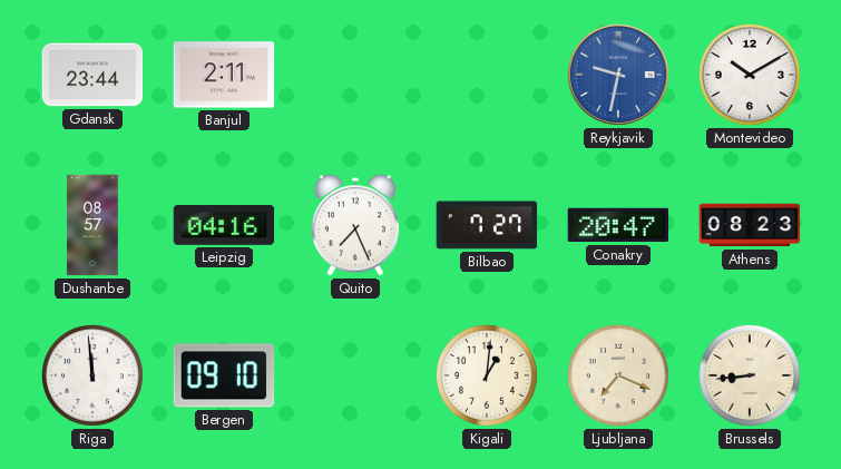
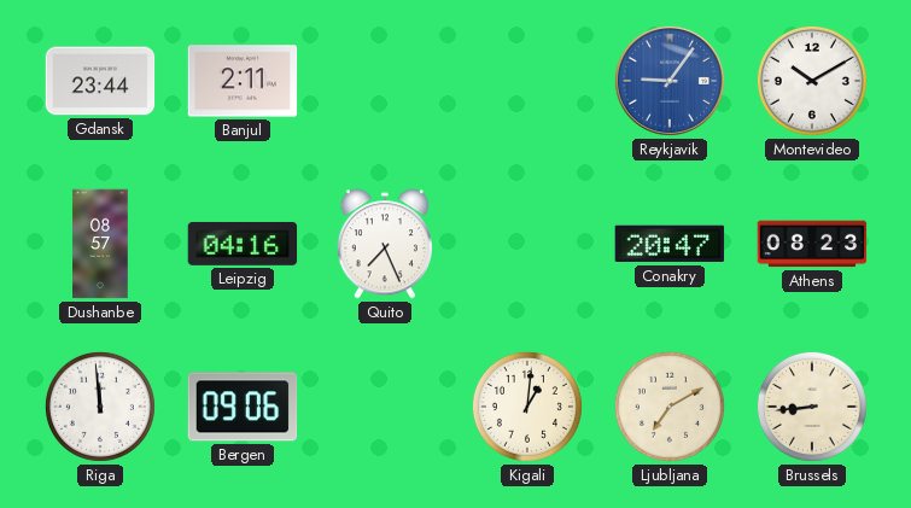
Reykjavik: 9:32 -> 9:06 (670, 81)
Bilbao: 7:27 -> none (487, 225)
Bergen: 09:10 -> 09:06 (243, 407)
Ljubljana: 7:19 -> 7:10 (670, 407)
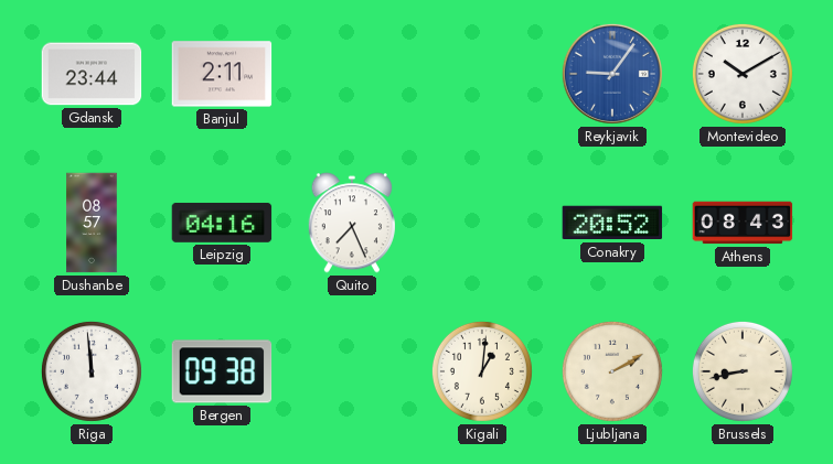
Conakry: 20:47 -> 20:52 (612, 223)
Athens: 08:23 -> 08:43 (743, 223)
Bergen: 09:06 -> 09:38 (222, 371)
Ljubljana: 7:10 -> 2:10 (612, 371)
Brussels: 8:44 -> 8:43 (743, 371)
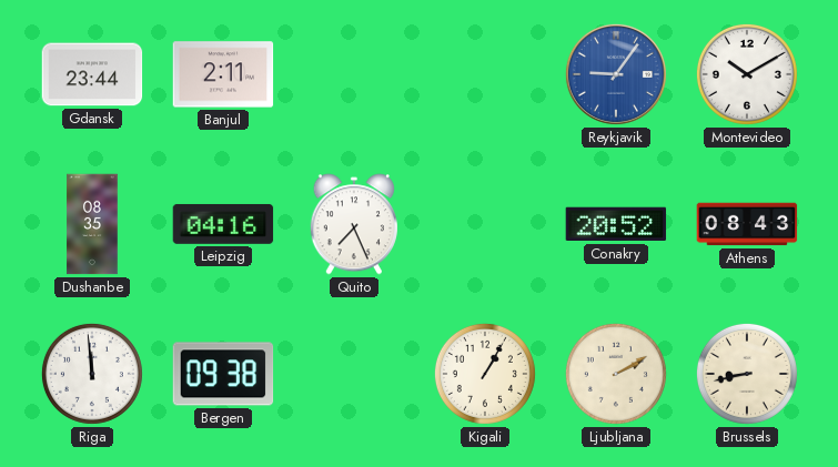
Dushanbe: 08:57 -> 08:35 (92, 224)
Kigali: 1:01 -> 1:05 (485, 374)
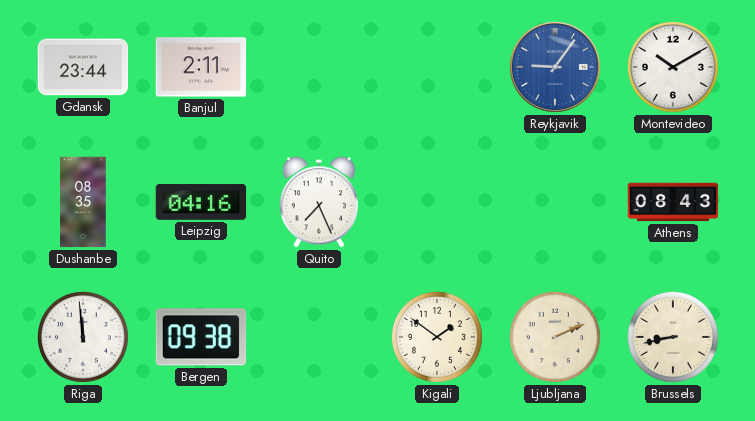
Conakry: 20:52 -> none (616, 224)
Kigali: 1:05 -> 1:51 (437, 337)
Ljubljana: 2:10 -> 2:11 (555, 337)
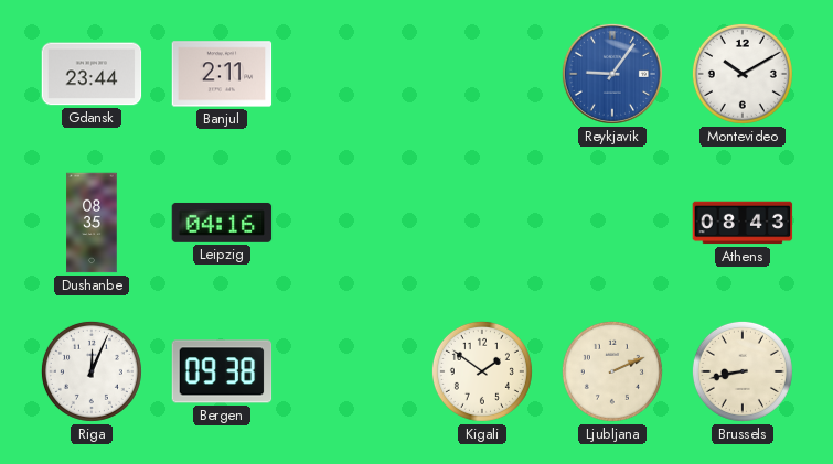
Quito: 7:26 -> none (319, 202)
Riga: 11:59 -> 12:04 (92, 371)
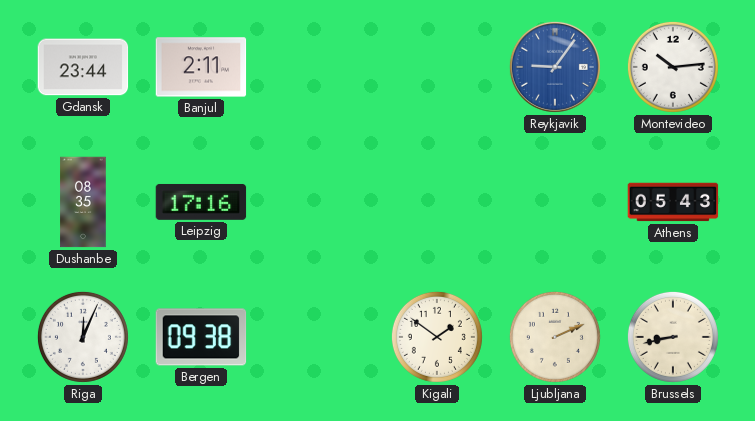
Montevideo: 10:10 -> 10:14 (673, 67)
Leipzig: 04:16 -> 17:16 (201, 202)
Athens: 08:43 -> 05:43 (673, 202)
